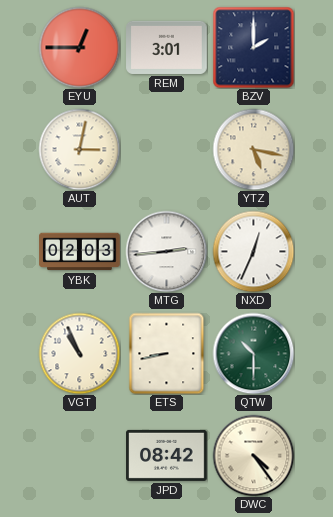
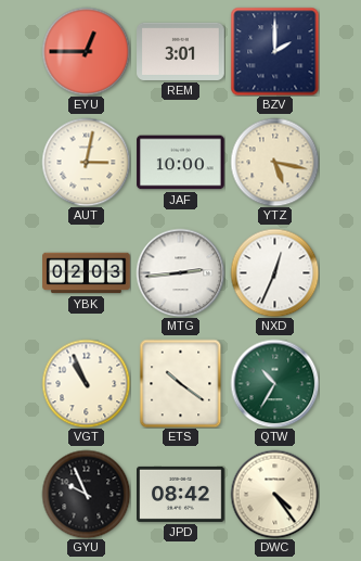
JAF: none -> 10:00 (181, 163)
ETS: 8:43 -> 10:21 (181, 383)
QTW: 10:30 -> 10:35 (274, 383)
GYU: none -> 9:56 (86, 494)
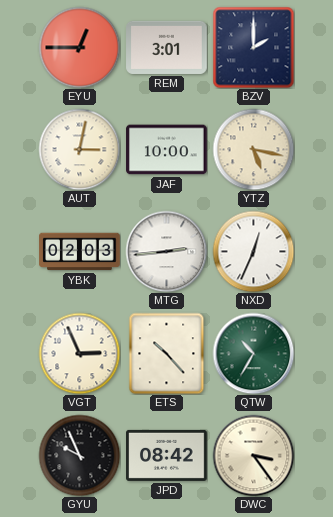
VGT: 10:56 -> 2:56 (79, 353)
ETS: 10:21 -> 10:23 (167, 353)
DWC: 4:24 -> 3:24 (253, 455)
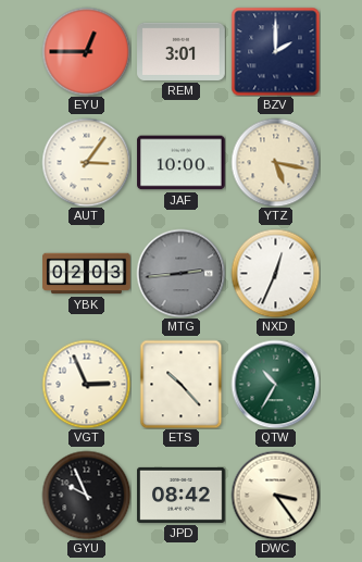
AUT: 3:02 -> 3:06 (86, 162)
MTG dial: white -> grey (180, 273)
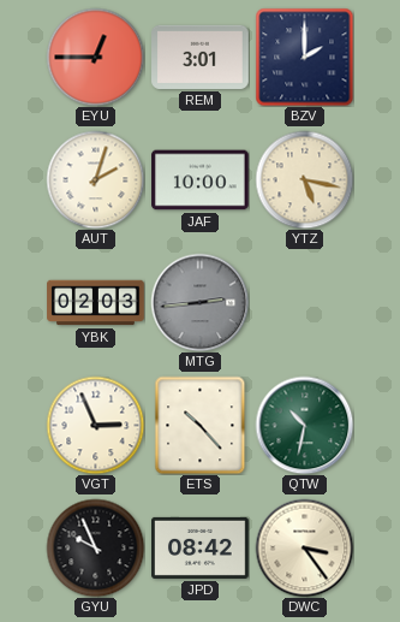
AUT: 3:06 -> 2:03 (95, 179)
NXD: 12:34 -> none (275, 273)
QTW: 10:35 -> 10:32 (304, 425)
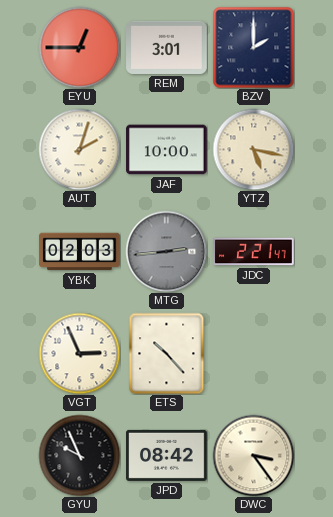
JDC: none -> 2:21 (254, 252)
QTW: 10:32 -> none (304, 425)
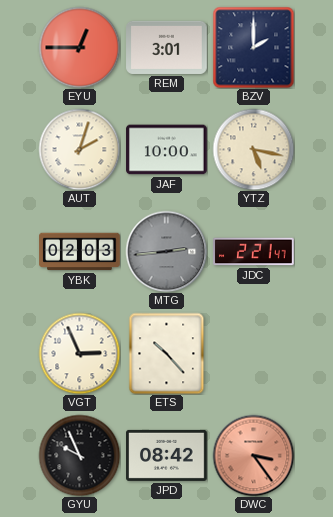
DWC dial: cream -> salmon (253, 455)
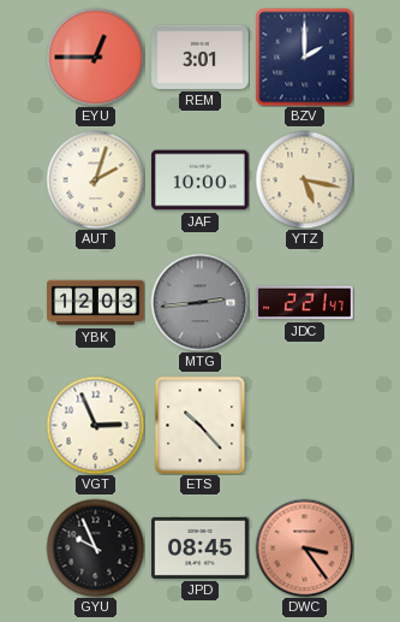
YBK: 02:03 -> 12:03 (96, 303)
JPD: 08:42 -> 08:45 (201, 547)
